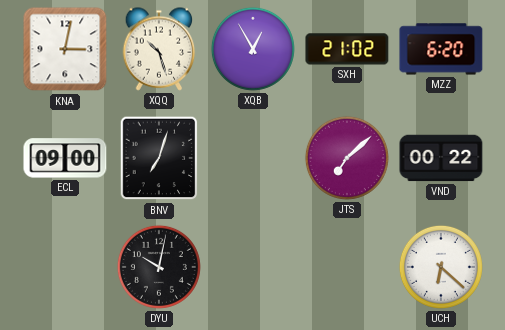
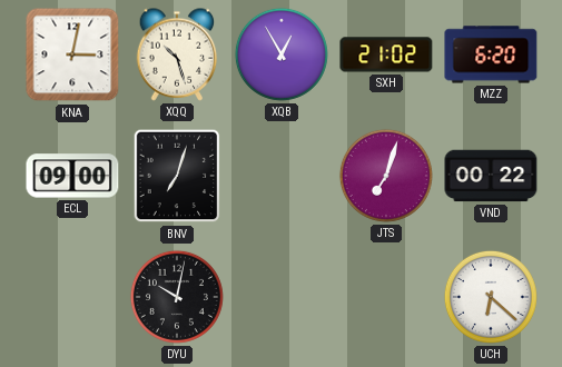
JTS: 7:08 -> 7:03 (386, 176)
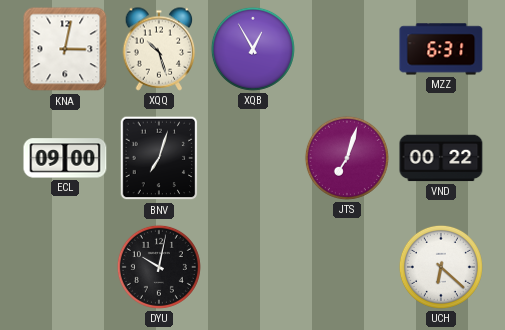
SXH: 21:02 -> none (386, 54)
MZZ: 6:20 -> 6:31 (441, 49)
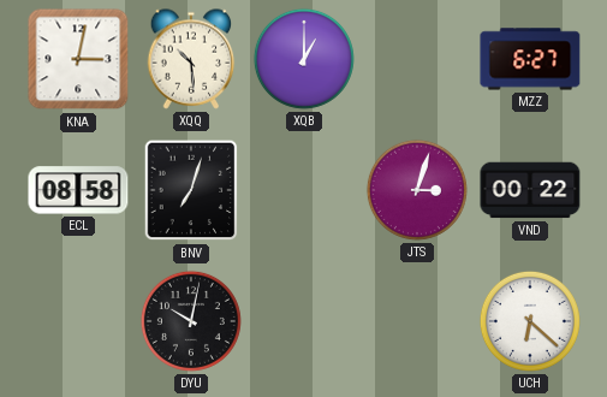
XQQ: 10:27 -> 10:29 (191, 59)
XQB: 12:55 -> 1:00 (304, 59)
MZZ: 6:31 -> 6:27 (530, 59)
ECL: 09:00 -> 08:58 (78, 190)
JTS: 7:03 -> 3:03 (417, 190)
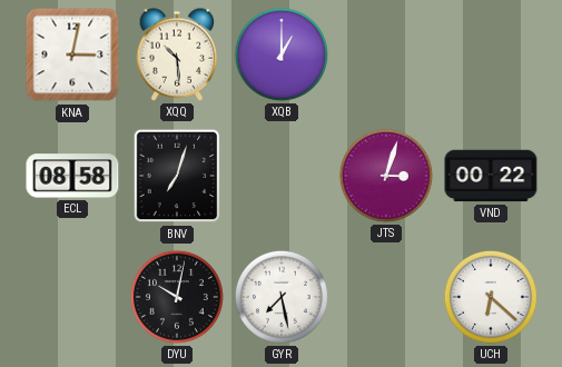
MZZ: 6:27 -> none (530, 59)
GYR: none -> 7:28 (282, 297)
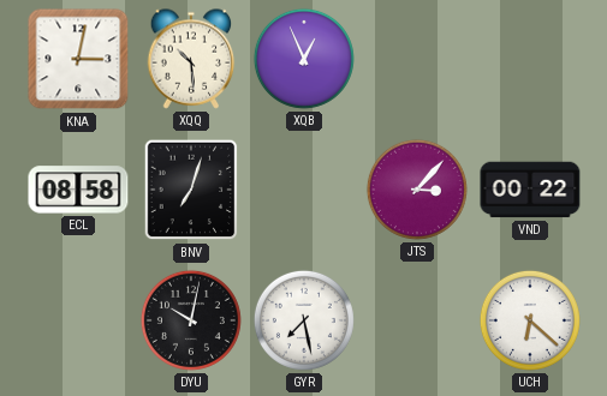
XQB: 1:00 -> 12:56 (304, 59)
JTS: 3:03 -> 3:07 (417, 190)
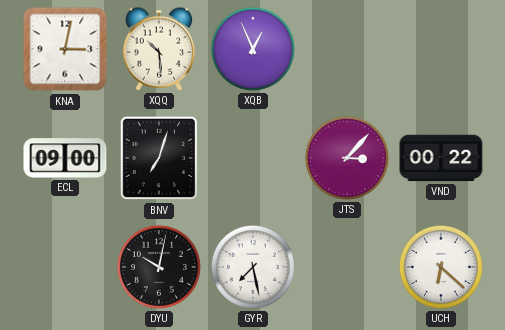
ECL: 08:58 -> 09:00 (65, 158)
